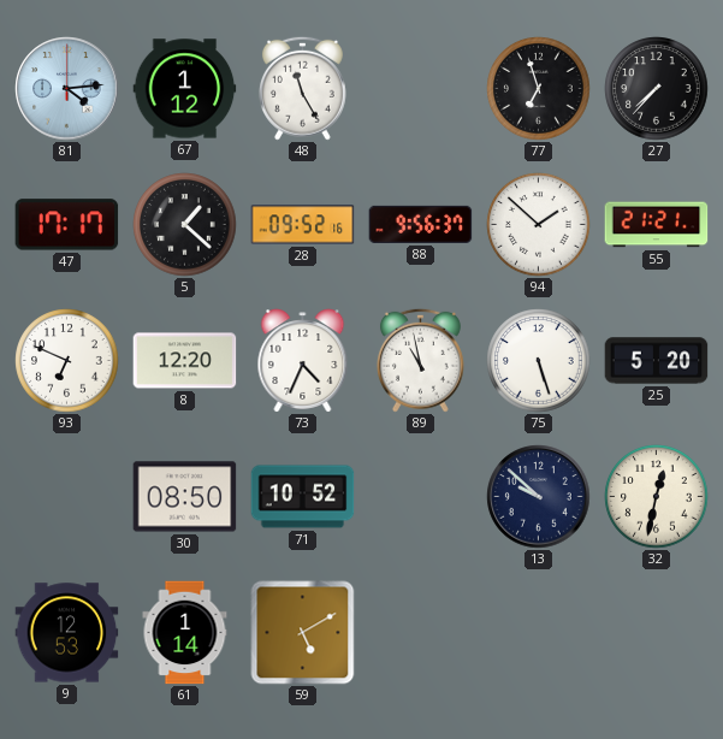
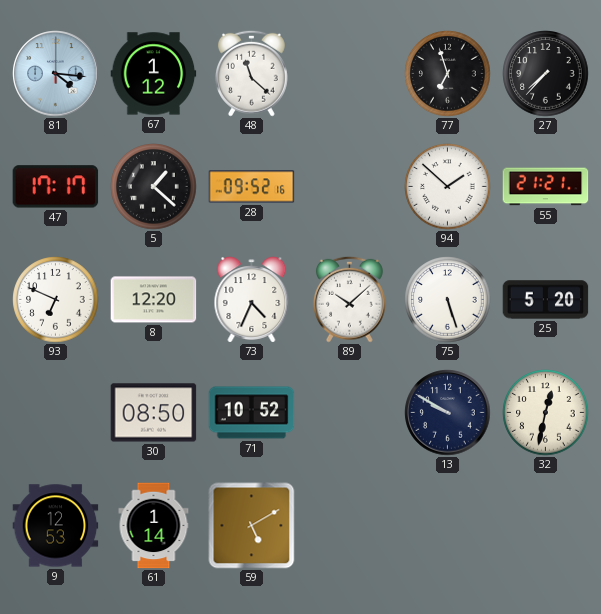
81: 4:14 -> 4:16 (56, 74)
48: 11:25 -> 11:22 (251, 73)
88: 9:56 -> none (421, 224)
89: 10:58 -> 10:08 (349, 299)
13: 9:52 -> 9:50 (448, 413)
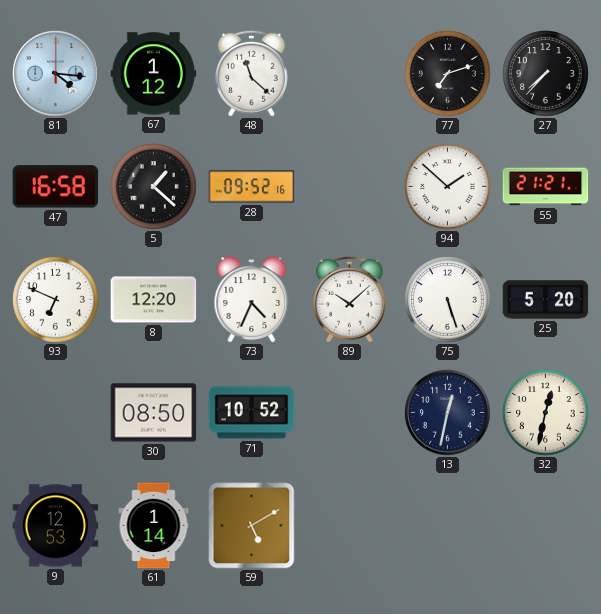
77: 6:57 -> 7:12 (448, 74)
47: 17:17 -> 16:58 (56, 187)
13: 9:50 -> 12:32 (448, 413)
